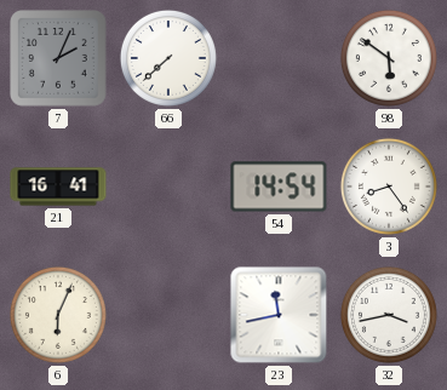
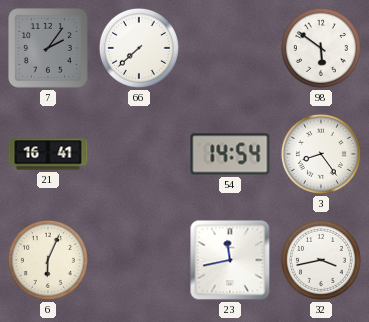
7: 2:04 -> 2:06 (49, 49)
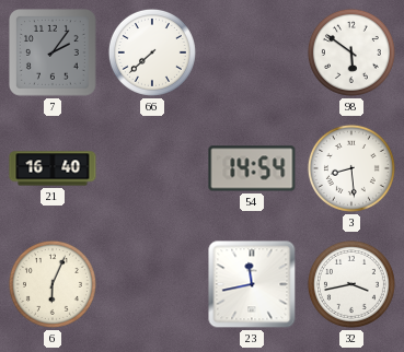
21: 16:41 -> 16:40 (53, 168)
3: 8:24 -> 8:29 (351, 168)
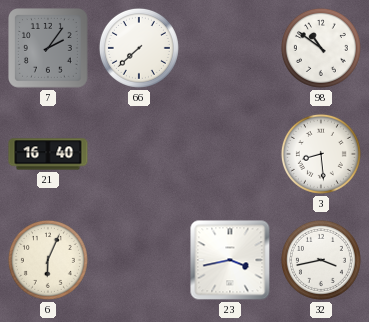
98: 5:51 -> 10:51 (321, 48)
54: 14:54 -> none (252, 168)
23: 11:43 -> 3:43 (230, 260)
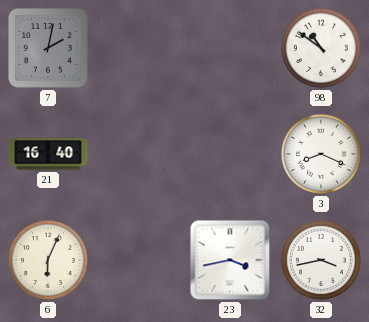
7: 2:06 -> 2:02 (49, 49)
66: 7:38 -> none (139, 48)
3: 8:29 -> 8:19 (321, 154)
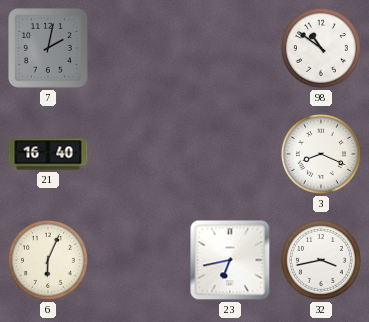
23: 3:43 -> 6:43 (230, 260)
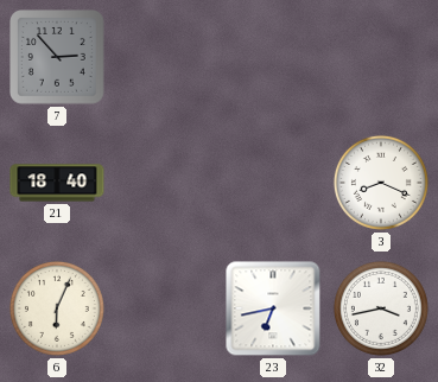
7: 2:02 -> 2:53 (58, 58)
98: 10:51 -> none (321, 48)
21: 16:40 -> 18:40 (57, 183)
